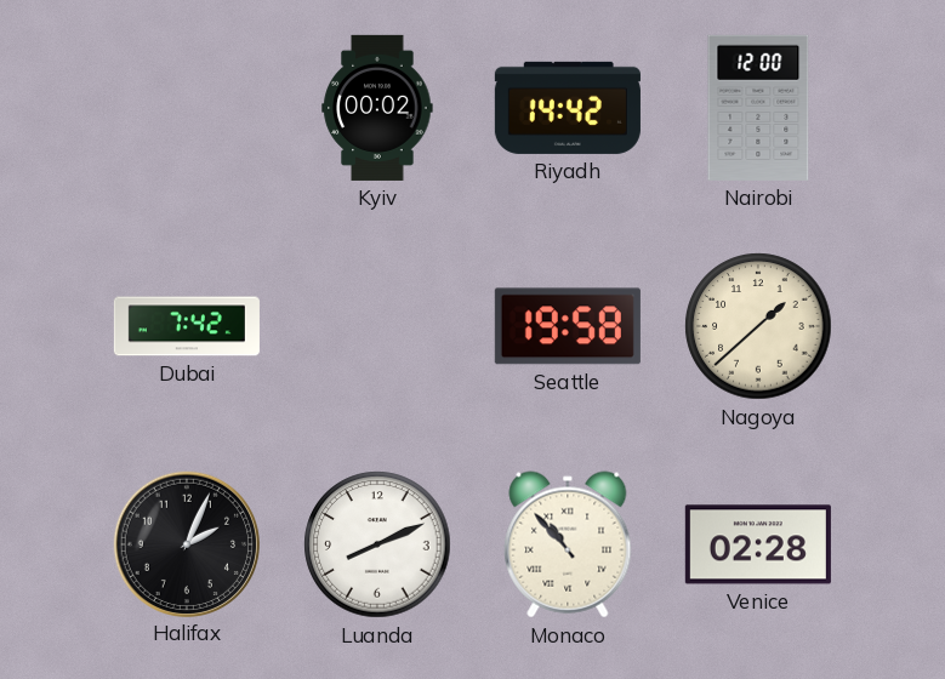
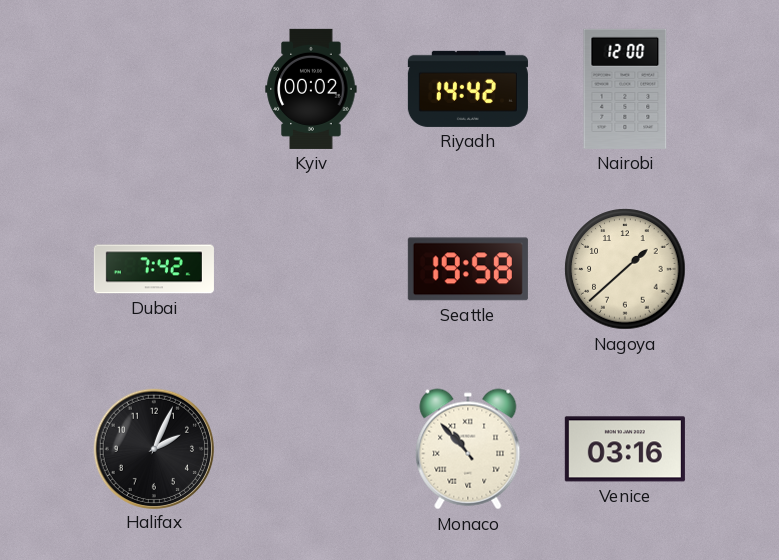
Luanda: 8:11 -> none (377, 544)
Venice: 02:28 -> 03:16 (625, 449)
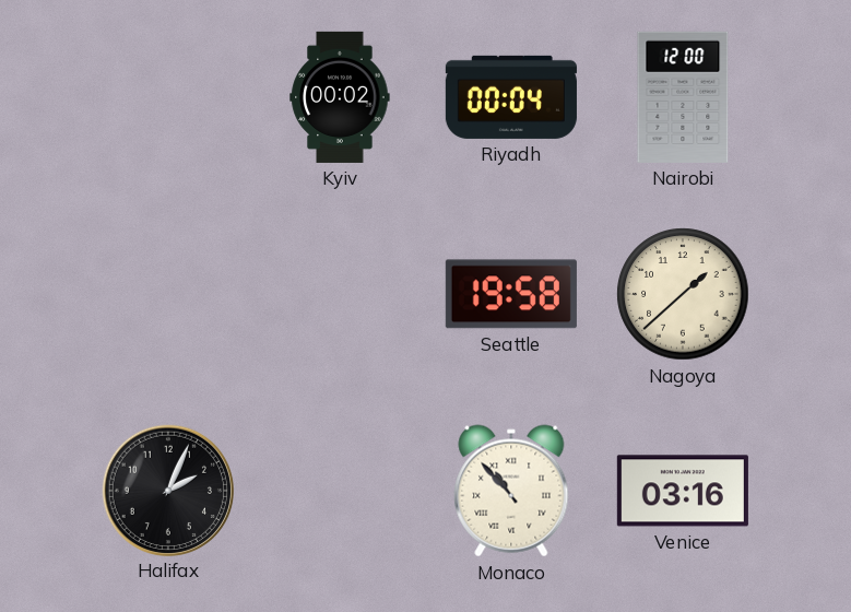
Riyadh: 14:42 -> 00:04 (511, 97)
Dubai: 7:42 -> none (154, 269)
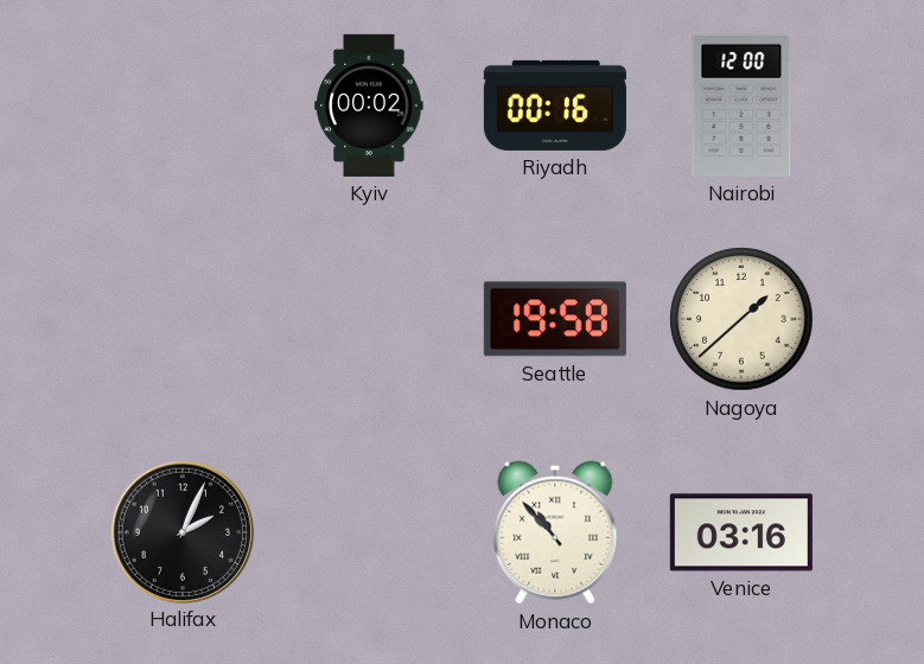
Riyadh: 00:04 -> 00:16 (555, 106)
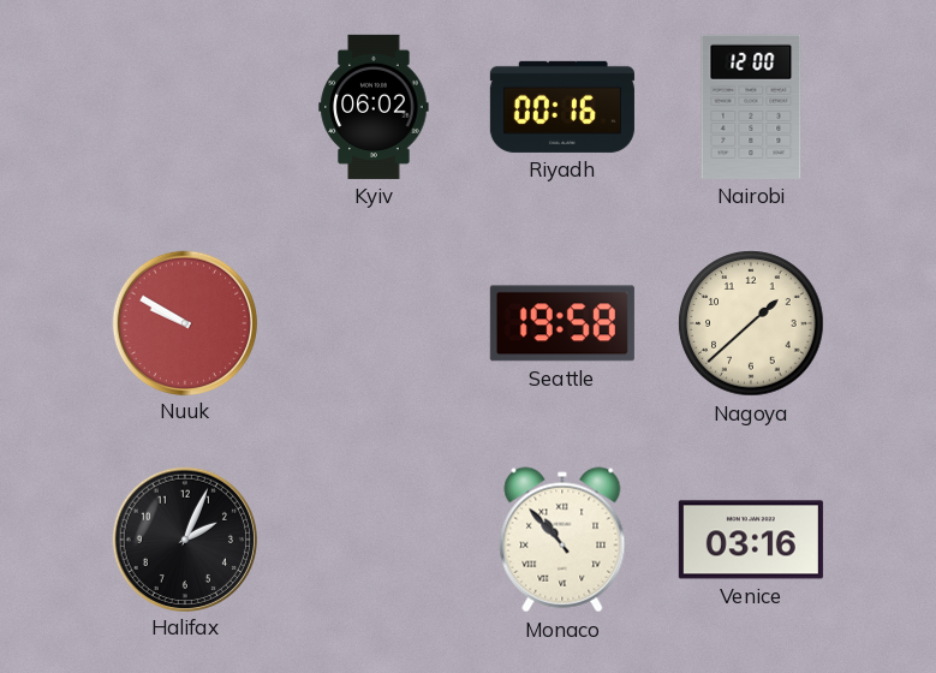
Kyiv: 00:02 -> 06:02 (374, 107)
Nuuk: none -> 9:50 (184, 322)
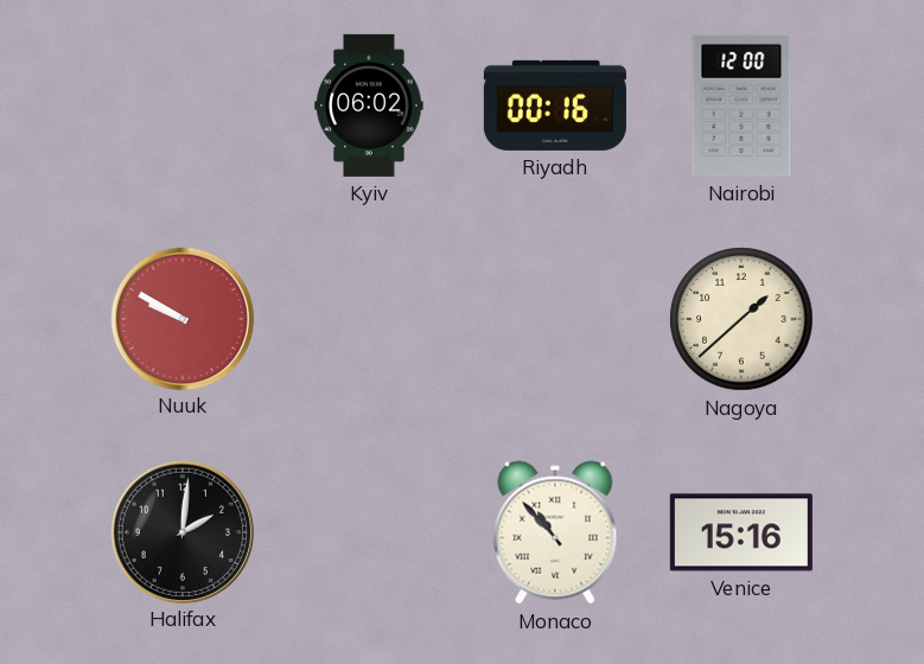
Seattle: 19:58 -> none (562, 323)
Halifax: 2:04 -> 2:01 (181, 531)
Venice: 03:16 -> 15:16 (741, 532)
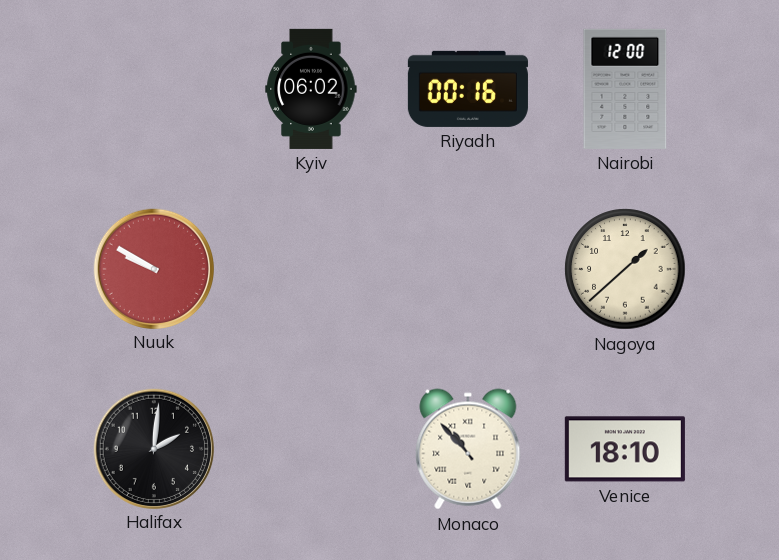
Venice: 15:16 -> 18:10 (625, 449)
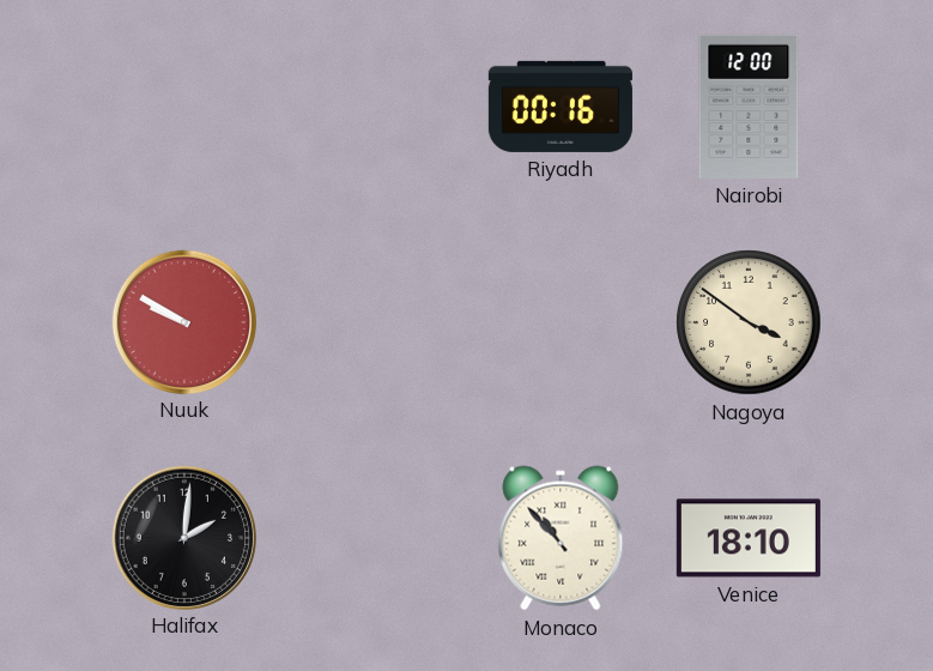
Kyiv: 06:02 -> none (311, 89)
Nagoya: 1:38 -> 3:51 (749, 322)
